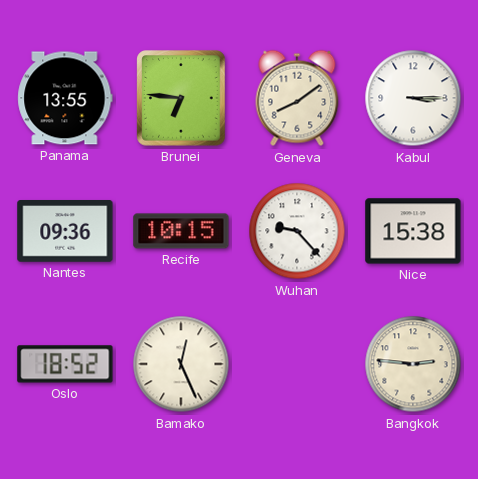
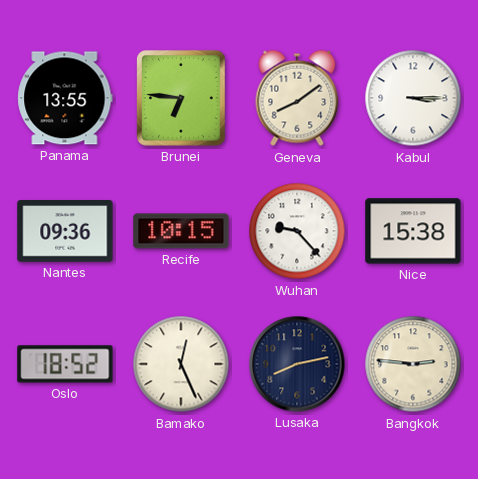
Lusaka: none -> 8:13 (297, 364)
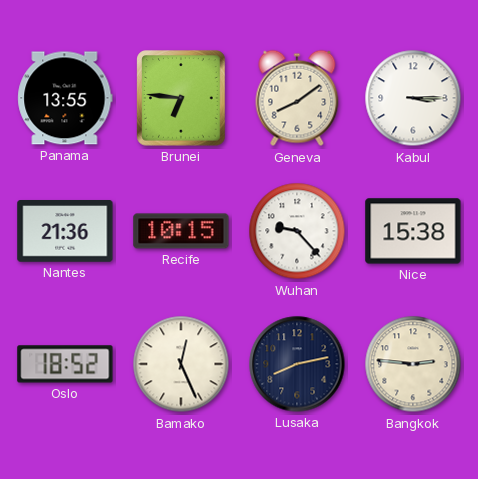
Nantes: 09:36 -> 21:36 (65, 232)
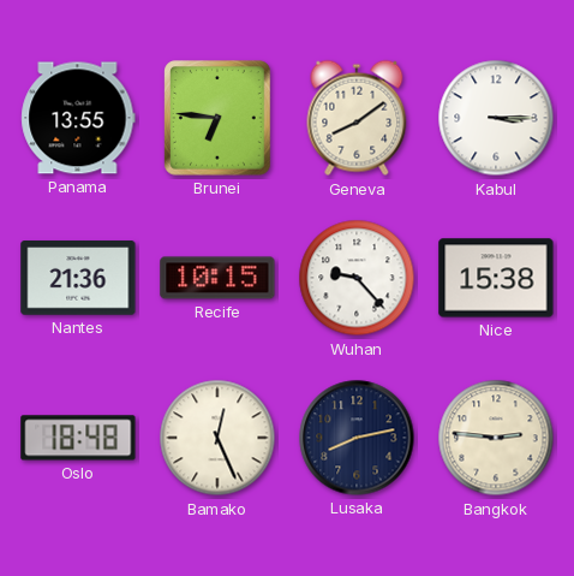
Oslo: 18:52 -> 18:48 (78, 438)
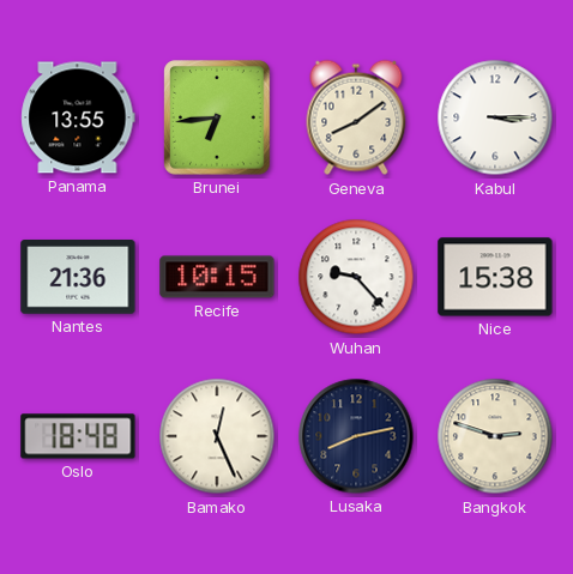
Brunei: 6:46 -> 6:44 (217, 117)
Bangkok: 2:46 -> 2:48 (495, 436)
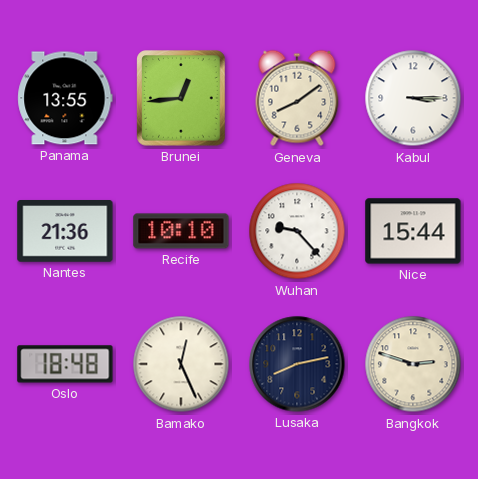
Brunei: 6:44 -> 12:44 (181, 98)
Recife: 10:15 -> 10:10 (181, 231)
Nice: 15:38 -> 15:44 (413, 231)
